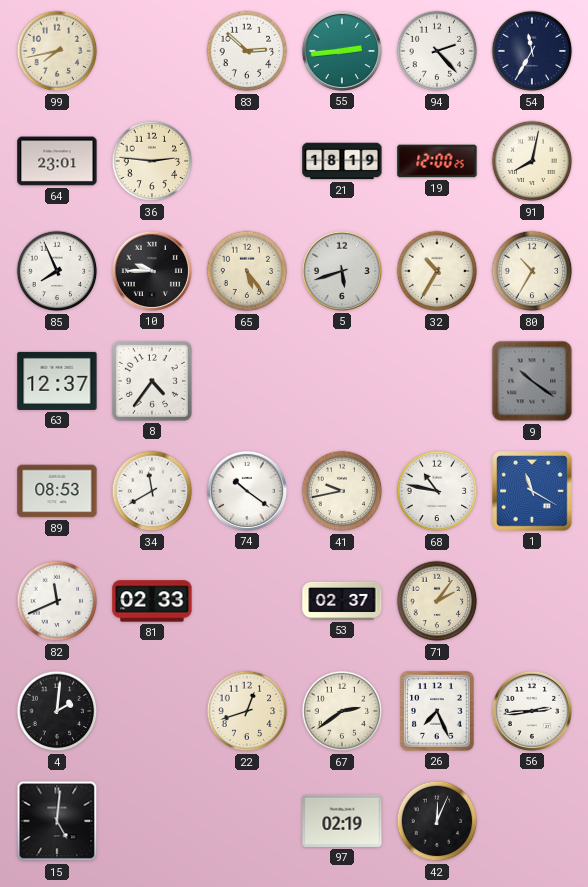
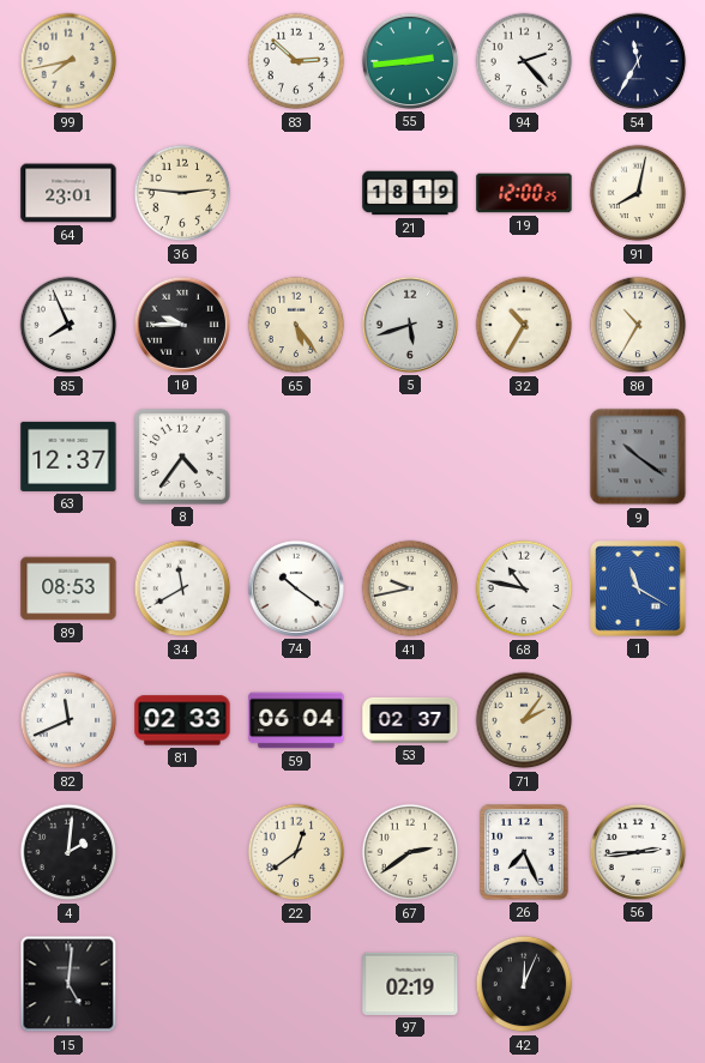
59: none -> 06:04 (296, 720)
22: 12:42 -> 12:39 (296, 852)
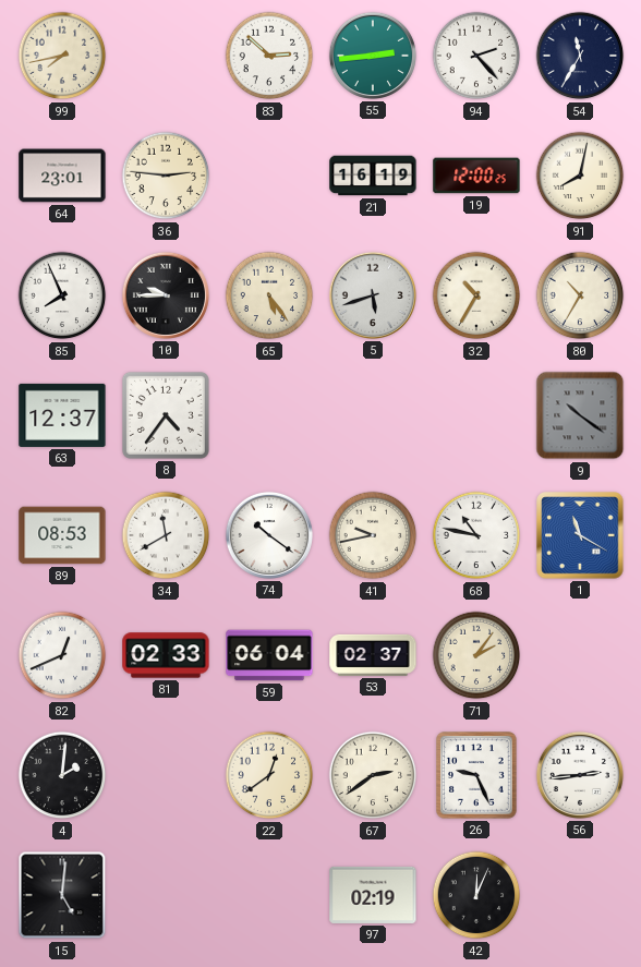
21: 18:19 -> 16:19 (373, 176)
82: 11:41 -> 12:41 (62, 655)
26: 7:26 -> 9:26 (476, 775)
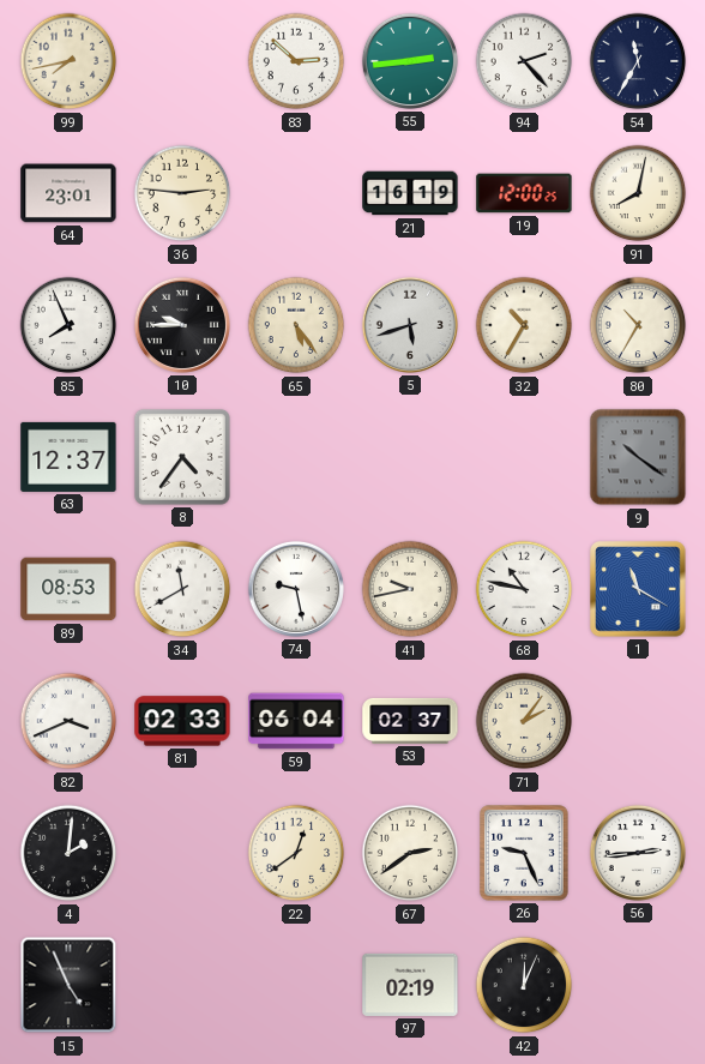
74: 10:21 -> 9:28 (296, 589)
82: 12:41 -> 3:41 (68, 721)
15: 5:01 -> 4:56 (68, 985)
